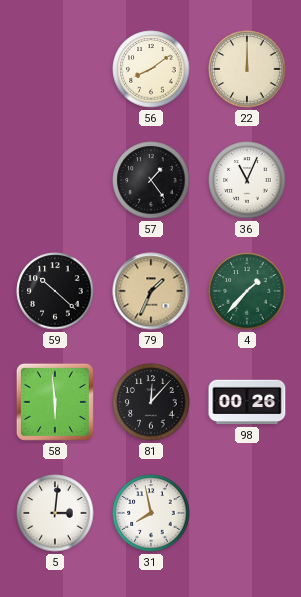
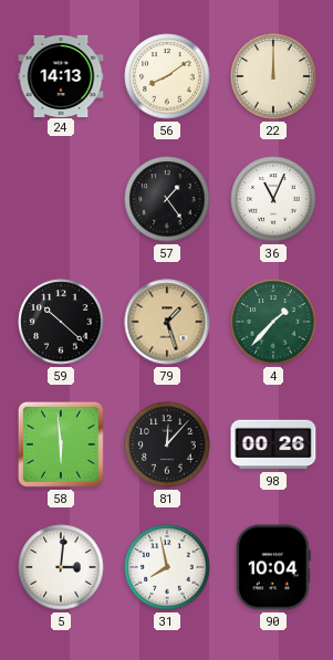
24: none -> 14:13 (61, 75)
79: 1:34 -> 1:27 (167, 322)
90: none -> 10:04 (273, 567)
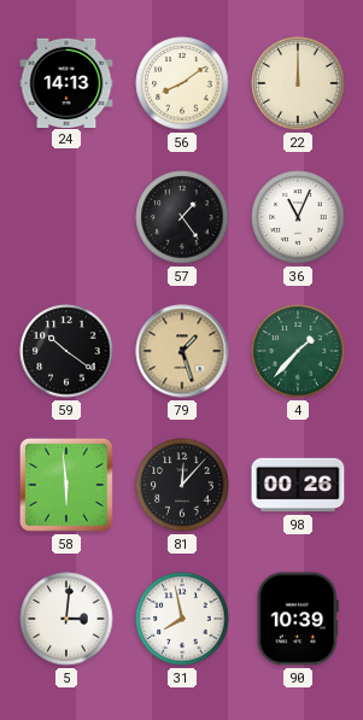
59: 10:22 -> 10:21 (66, 351)
90: 10:04 -> 10:39 (298, 619)
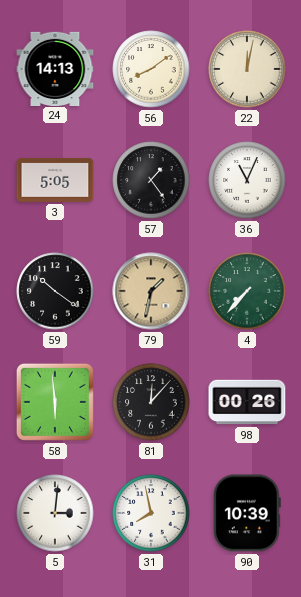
22: 12:00 -> 12:02 (247, 69)
3: none -> 5:05 (55, 180)
79: 1:27 -> 1:32 (151, 291)
4: 1:37 -> 7:37 (247, 291)
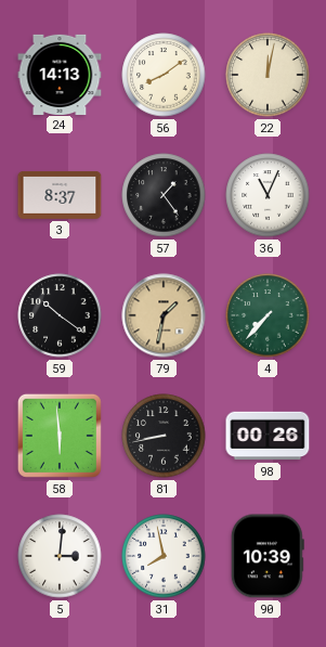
3: 5:05 -> 8:37 (60, 195)
81: 12:07 -> 8:43 (164, 436)
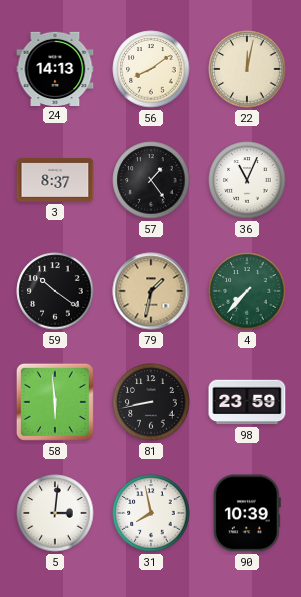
98: 00:26 -> 23:59 (247, 402)
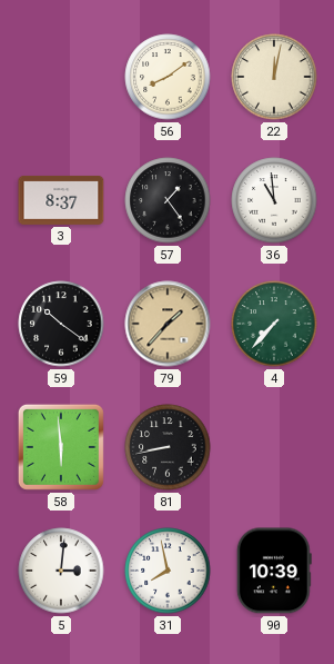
24: 14:13 -> none (55, 68)
36: 11:04 -> 10:59 (274, 200)
79: 1:32 -> 1:37 (168, 324)
98: 23:59 -> none (247, 402)
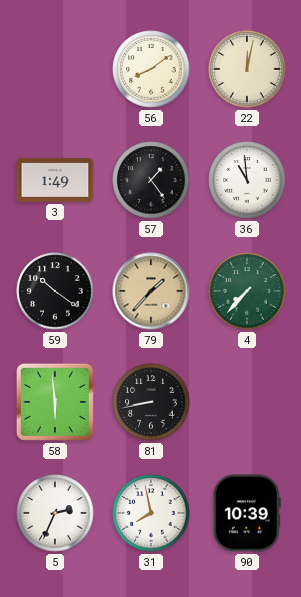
3: 8:37 -> 1:49 (55, 180)
5: 3:01 -> 2:34 (55, 513)
